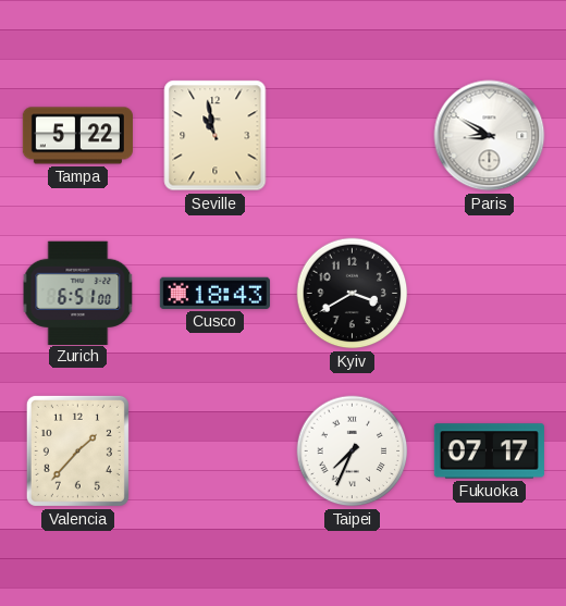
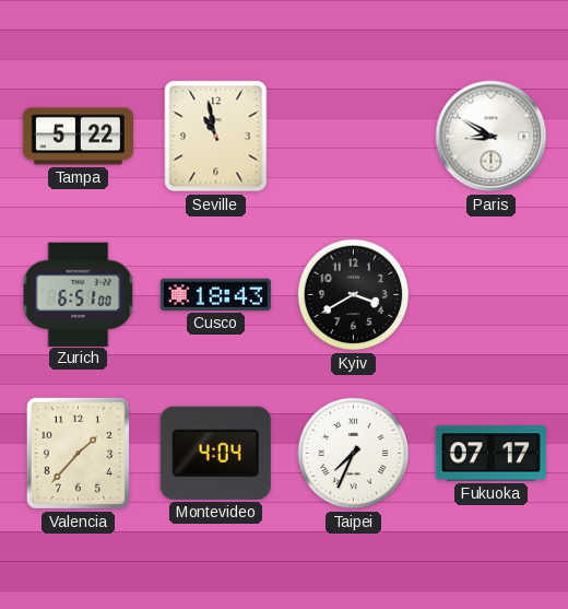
Montevideo: none -> 4:04 (215, 453)
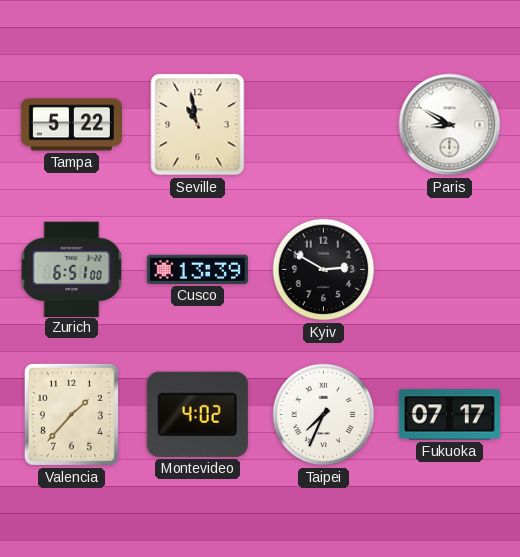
Cusco: 18:43 -> 13:39 (197, 269)
Kyiv: 3:40 -> 2:50 (324, 270)
Montevideo: 4:04 -> 4:02 (197, 414)
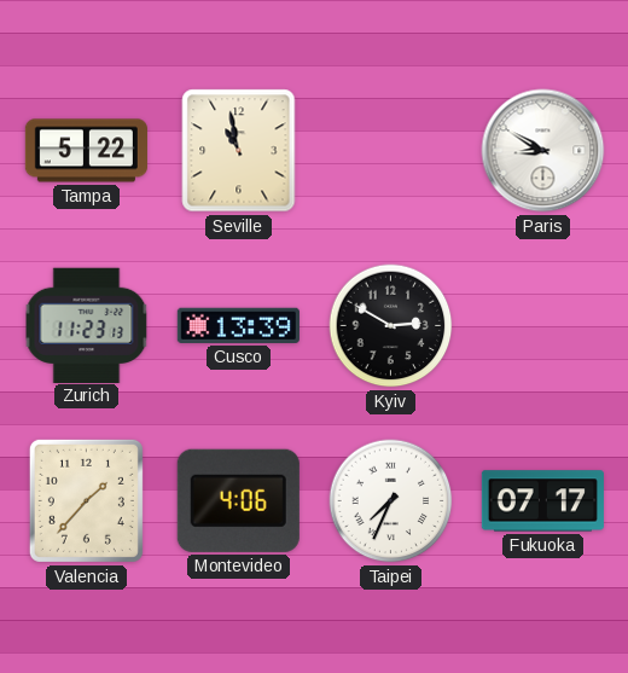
Zurich: 6:51 -> 11:23 (87, 325)
Montevideo: 4:02 -> 4:06 (238, 500)
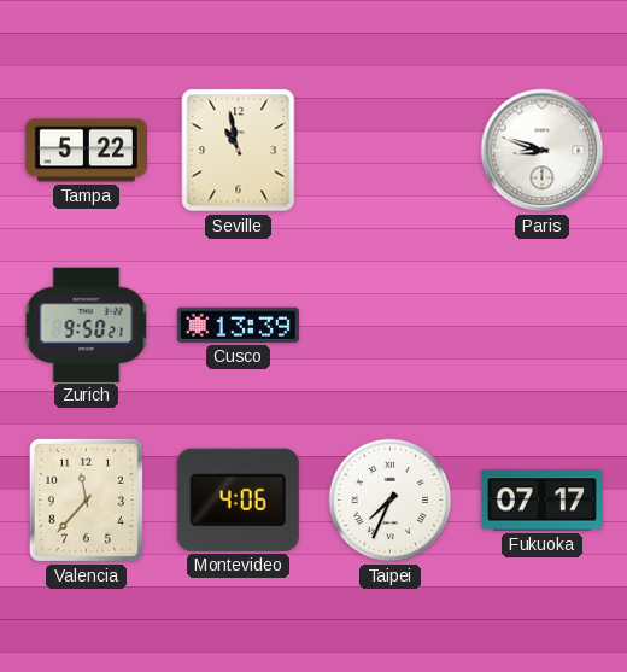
Paris: 8:50 -> 8:48 (543, 151)
Zurich: 11:23 -> 9:50 (87, 325)
Kyiv: 2:50 -> none (391, 326)
Valencia: 1:37 -> 11:37 (86, 499)
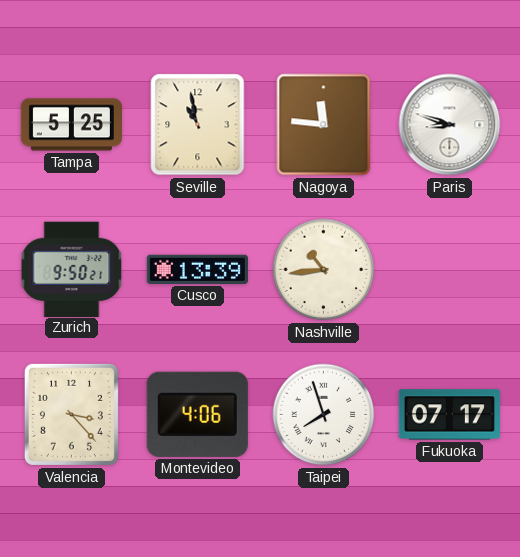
Tampa: 5:22 -> 5:25 (71, 125)
Nagoya: none -> 11:46 (324, 125)
Nashville: none -> 10:44 (324, 270)
Valencia: 11:37 -> 3:23 (71, 414)
Taipei: 7:34 -> 7:57 (324, 415)
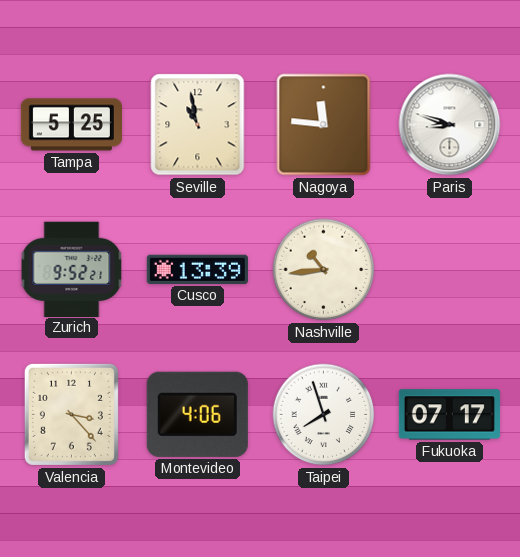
Zurich: 9:50 -> 9:52 (72, 269)
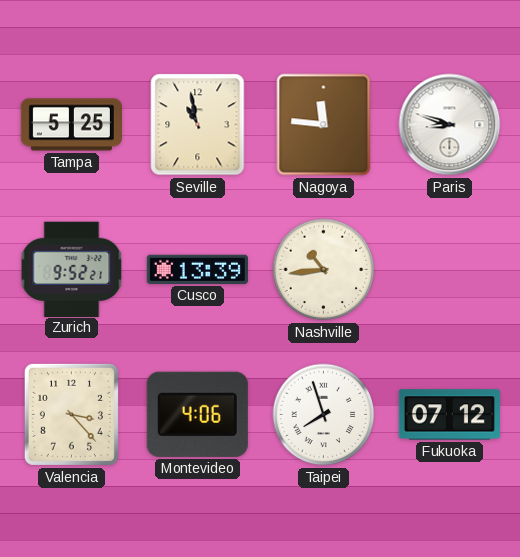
Fukuoka: 07:17 -> 07:12 (449, 415)
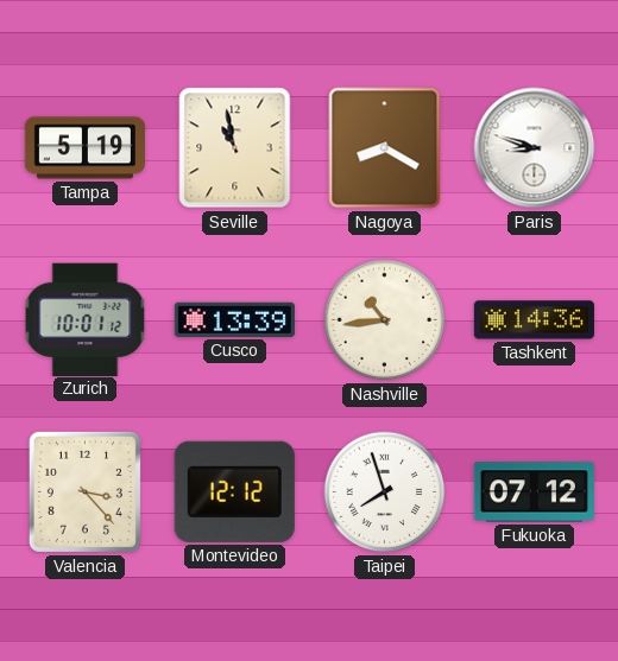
Tampa: 5:25 -> 5:19 (84, 148)
Nagoya: 11:46 -> 8:20 (385, 148)
Zurich: 9:52 -> 10:01 (86, 319)
Tashkent: none -> 14:36 (534, 320)
Montevideo: 4:06 -> 12:12 (234, 491)
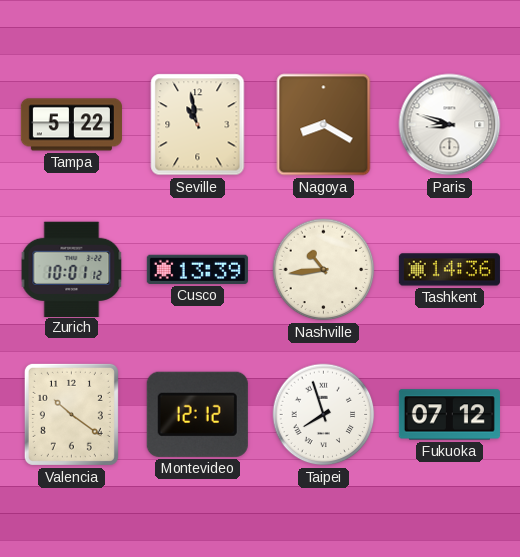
Tampa: 5:19 -> 5:22 (71, 125)
Valencia: 3:23 -> 10:21 (71, 414)
